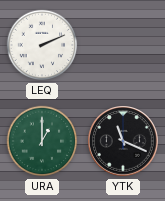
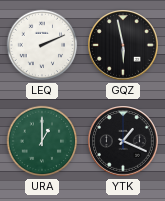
GQZ: none -> 5:58 (124, 46)
YTK: 11:19 -> 1:19 (124, 142)
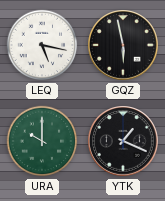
LEQ: 2:11 -> 5:17 (42, 45)
URA: 1:00 -> 10:00 (42, 141)
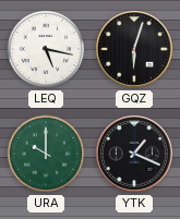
GQZ: 5:58 -> 6:03 (135, 50)
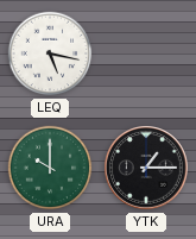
GQZ: 6:03 -> none (135, 50)
YTK: 1:19 -> 1:15 (147, 169)
